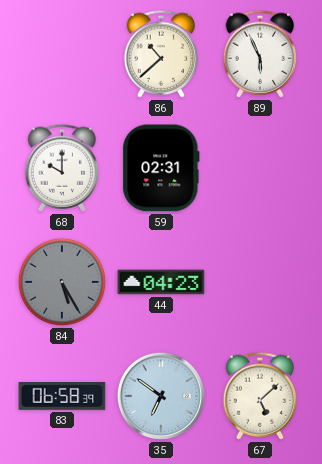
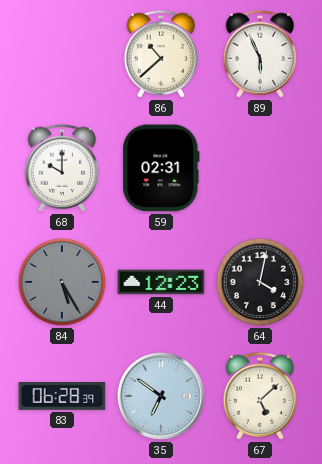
44: 04:23 -> 12:23 (161, 282)
64: none -> 4:02 (260, 282)
83: 06:58 -> 06:28 (62, 397)
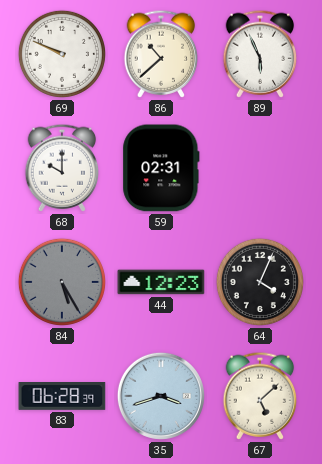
69: none -> 9:49 (62, 54)
64: 4:02 -> 4:04 (260, 282)
35: 6:51 -> 3:42 (161, 396)
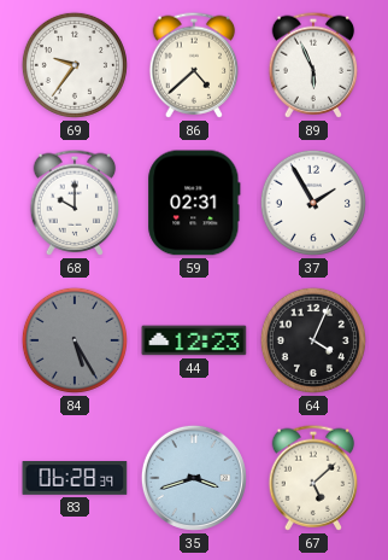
69: 9:49 -> 9:36 (75, 65)
86: 10:38 -> 4:38 (194, 65)
37: none -> 1:55 (313, 203)
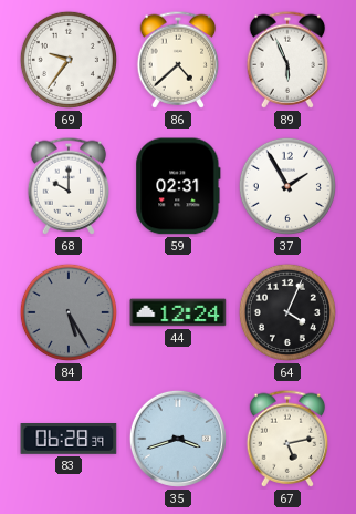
44: 12:23 -> 12:24 (178, 312)
67: 5:08 -> 5:13 (287, 439)
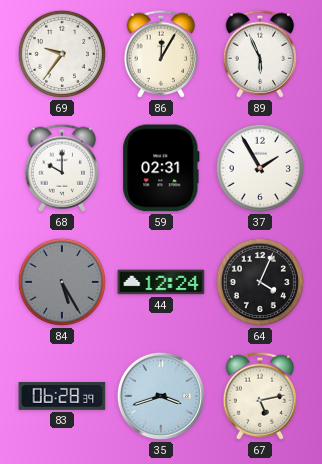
86: 4:38 -> 12:05 (161, 54)
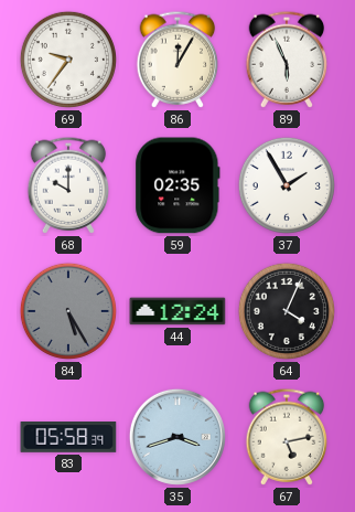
59: 02:31 -> 02:35 (177, 185)
83: 06:28 -> 05:58 (68, 438)
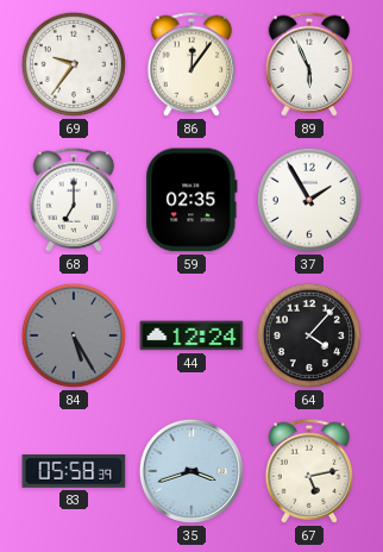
86: 12:05 -> 12:06 (191, 64)
68: 10:00 -> 7:00 (74, 200)
64: 4:04 -> 4:07 (309, 335)
